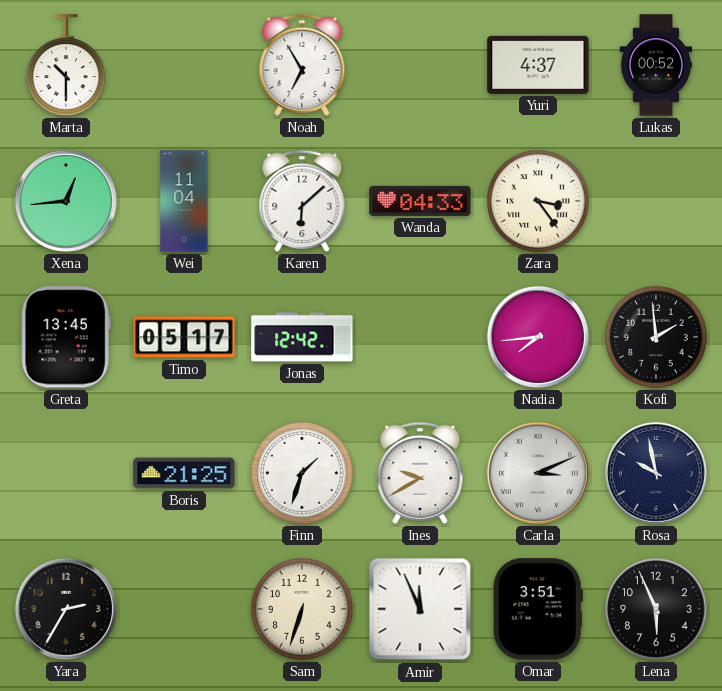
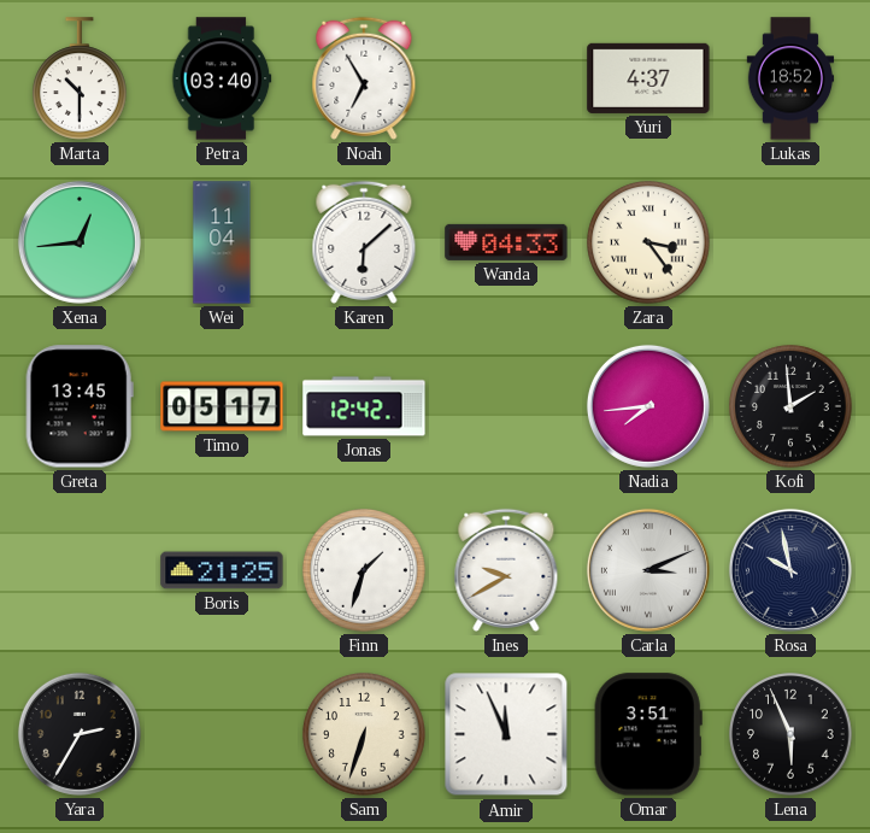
Petra: none -> 03:40 (222, 78)
Lukas: 00:52 -> 18:52 (790, 78)
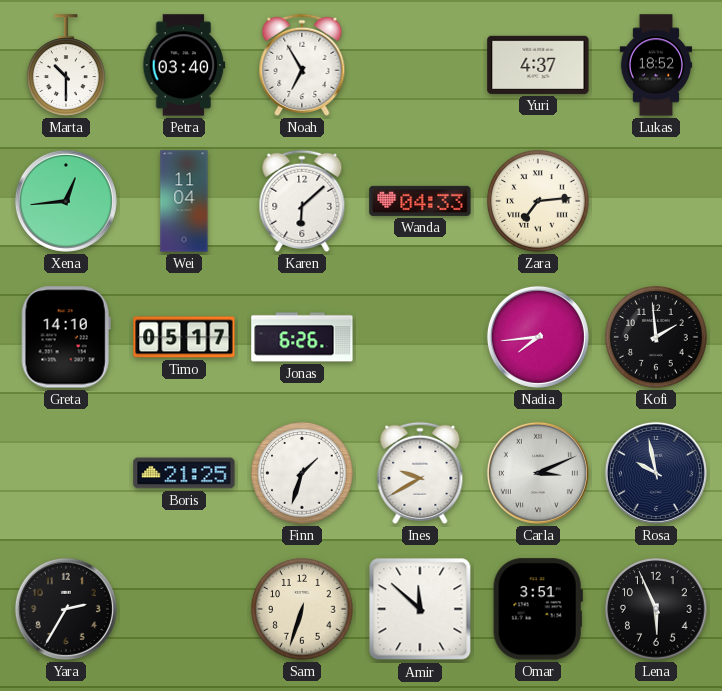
Zara: 3:24 -> 7:14 (538, 201)
Greta: 13:45 -> 14:10 (66, 337)
Jonas: 12:42 -> 6:26 (302, 337)
Amir: 11:56 -> 11:52 (420, 609)
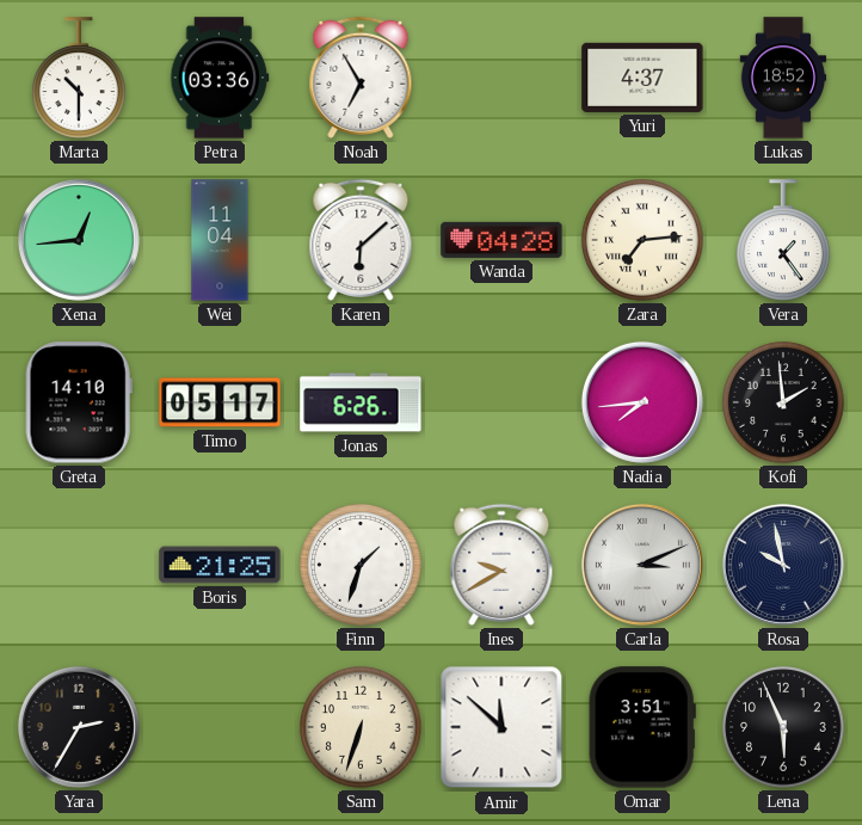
Petra: 03:40 -> 03:36 (220, 78)
Wanda: 04:33 -> 04:28 (501, 240)
Vera: none -> 1:24 (784, 240)
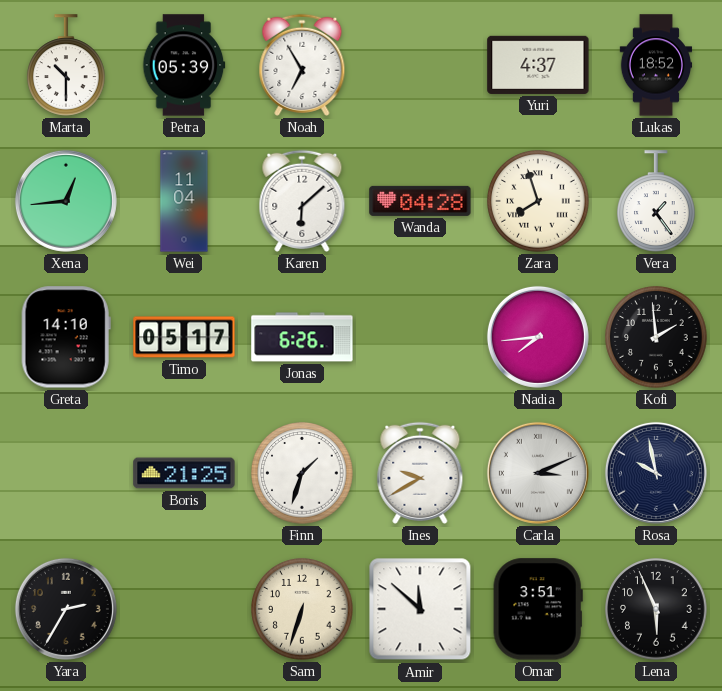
Petra: 03:36 -> 05:39 (184, 65)
Zara: 7:14 -> 7:57 (538, 201)
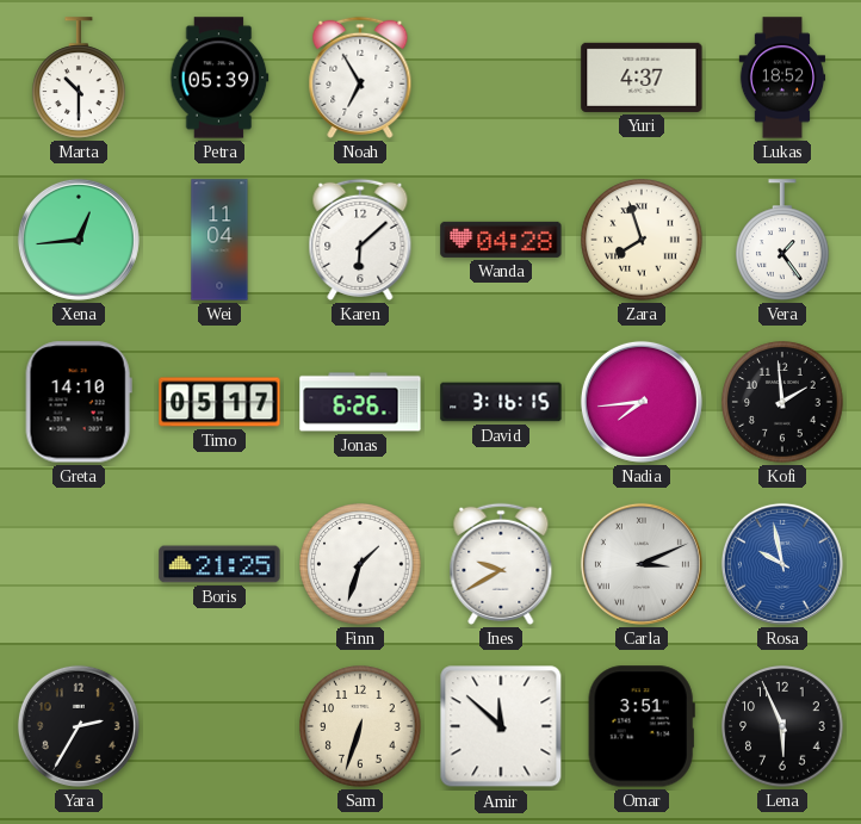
David: none -> 3:16 (501, 402)
Rosa dial: navy -> blue (782, 564)
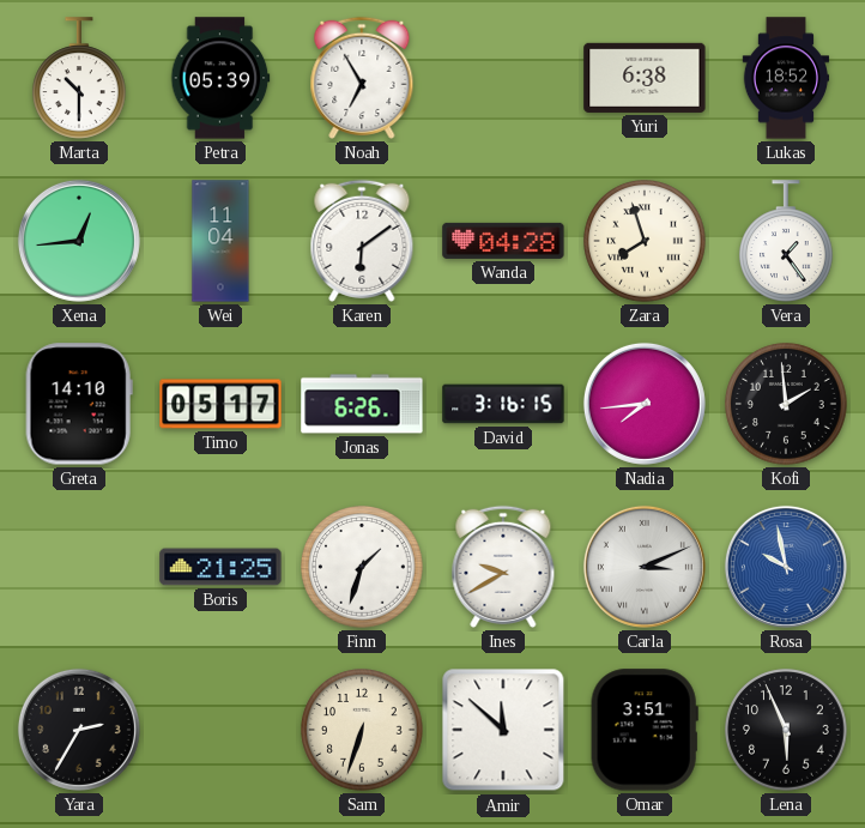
Yuri: 4:37 -> 6:38 (645, 78)
Karen: 6:08 -> 6:09 (362, 241)
